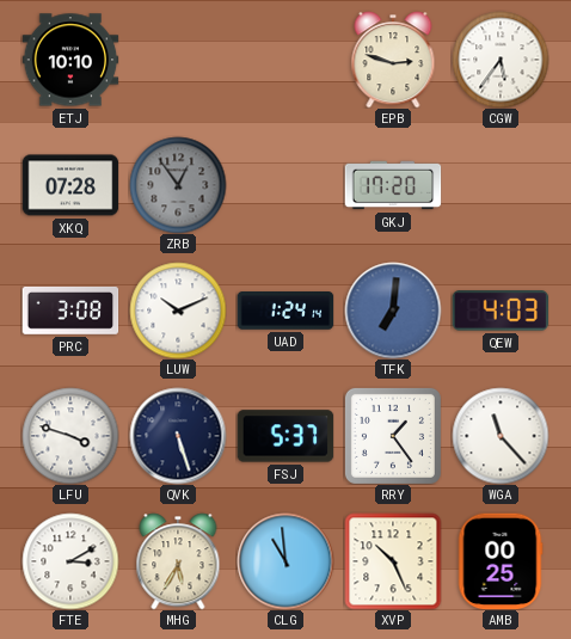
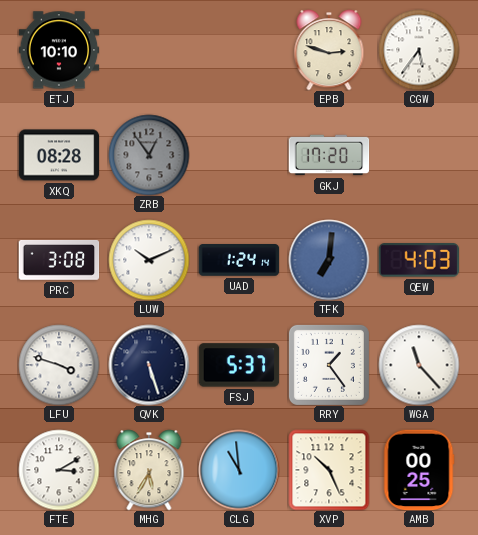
XKQ: 07:28 -> 08:28 (59, 155)
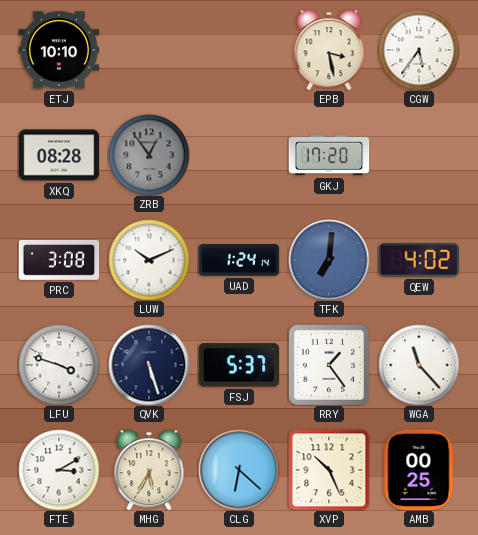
EPB: 2:48 -> 3:28 (329, 50)
QEW: 4:03 -> 4:02 (418, 260)
CLG: 10:59 -> 6:22 (239, 470)
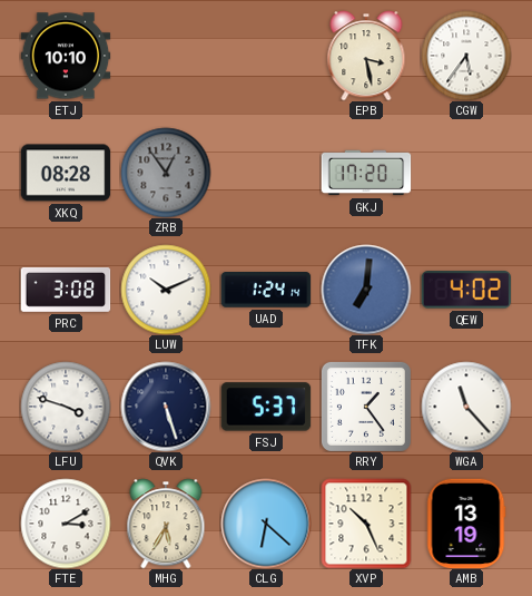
AMB: 00:25 -> 13:19 (466, 524)
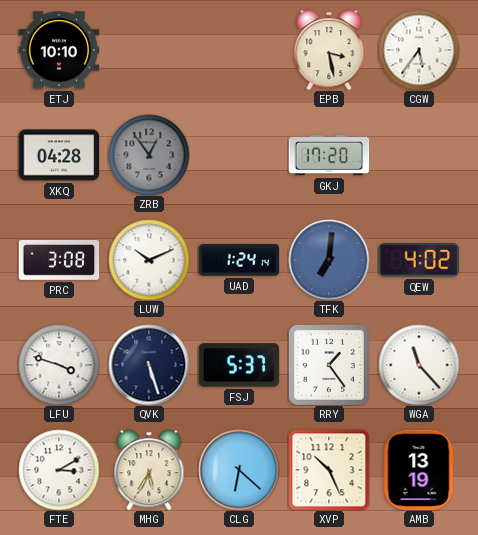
XKQ: 08:28 -> 04:28 (59, 155)
